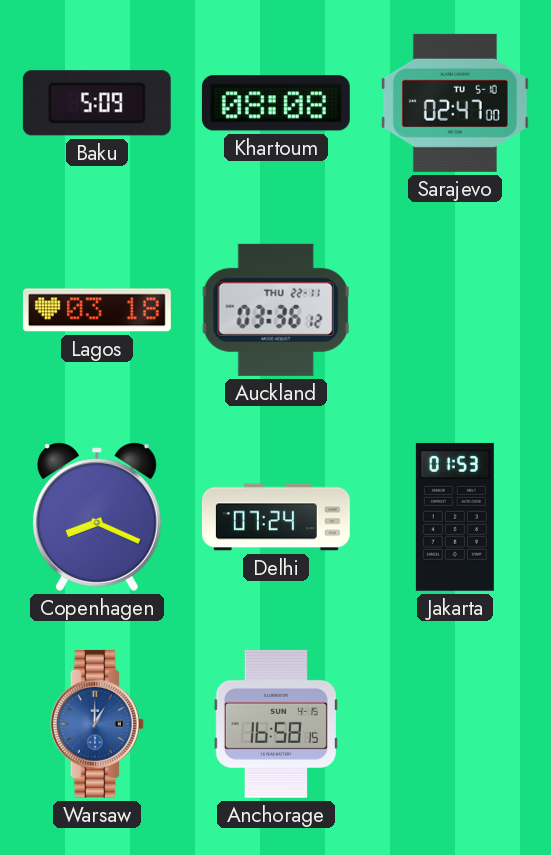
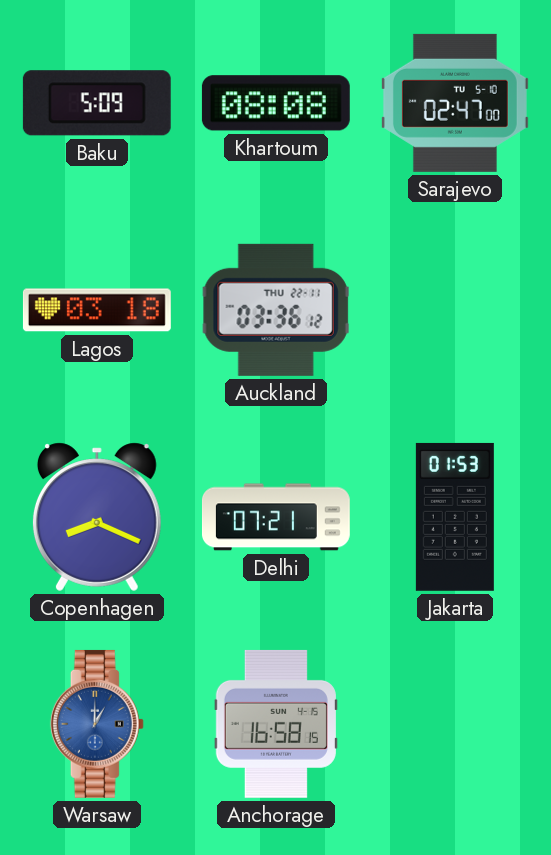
Delhi: 07:24 -> 07:21 (276, 517)
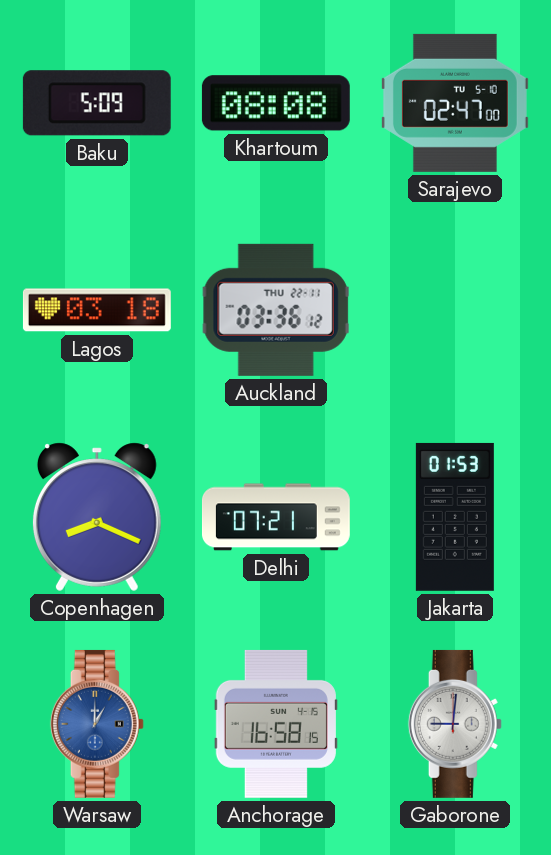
Gaborone: none -> 9:01 (455, 724)
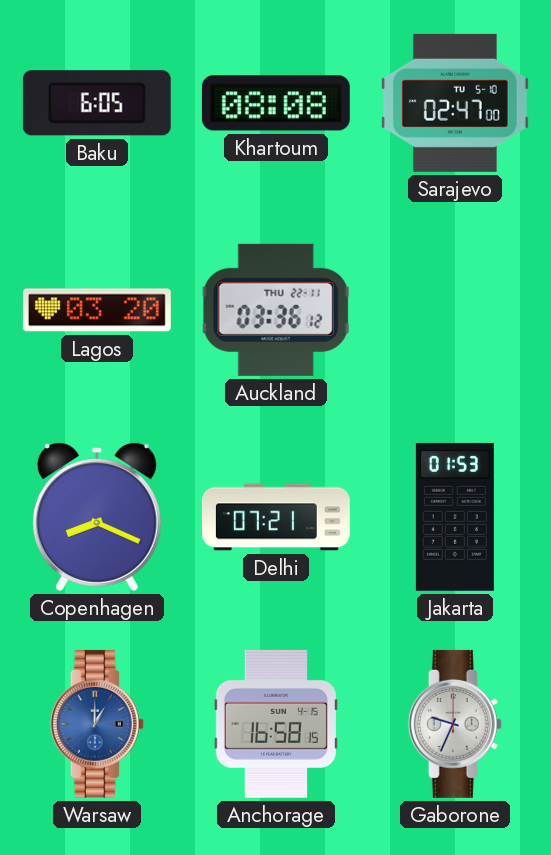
Baku: 5:09 -> 6:05 (97, 103)
Lagos: 03:18 -> 03:20 (97, 310)
Gaborone: 9:01 -> 9:34 (455, 724)
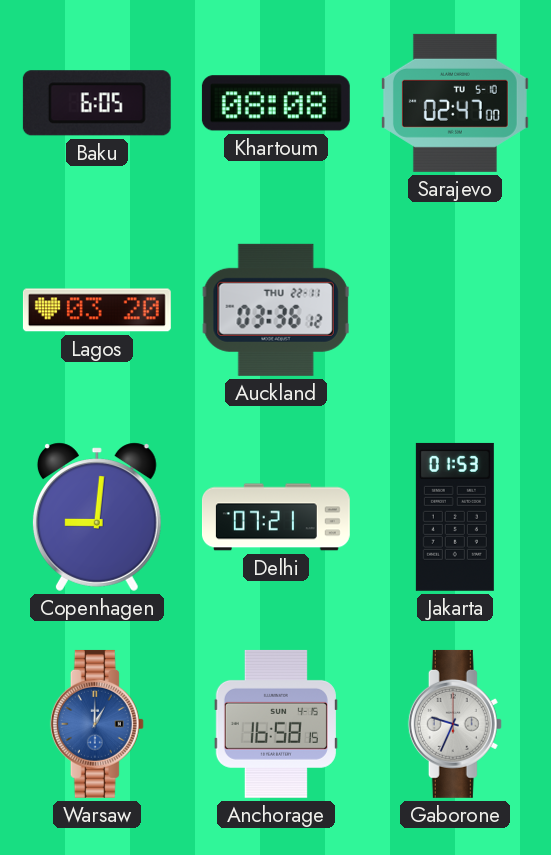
Copenhagen: 8:19 -> 9:01 (97, 517)
